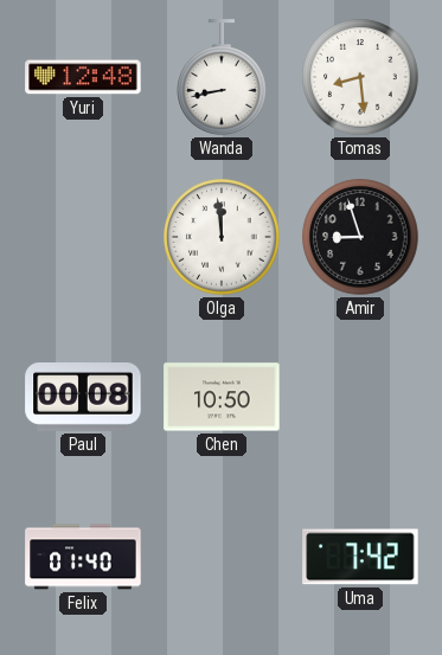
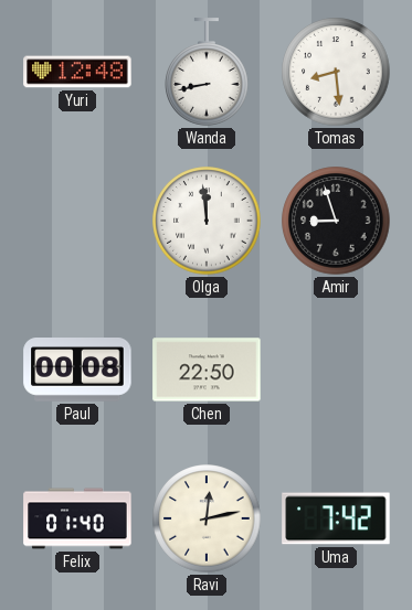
Chen: 10:50 -> 22:50 (207, 370)
Ravi: none -> 12:13 (207, 518)
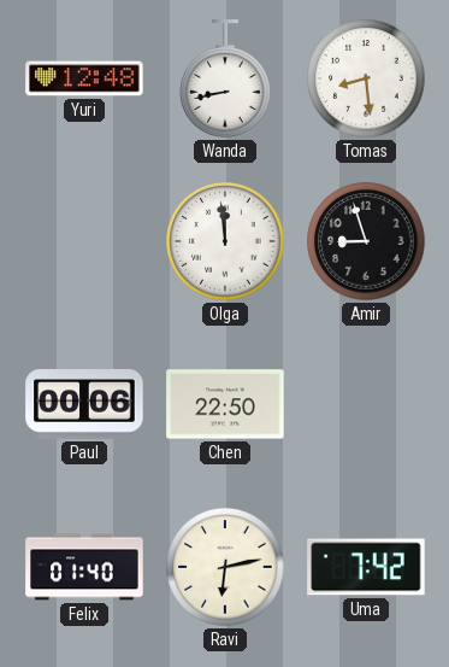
Paul: 00:08 -> 00:06 (84, 405)
Ravi: 12:13 -> 6:13 (225, 567)
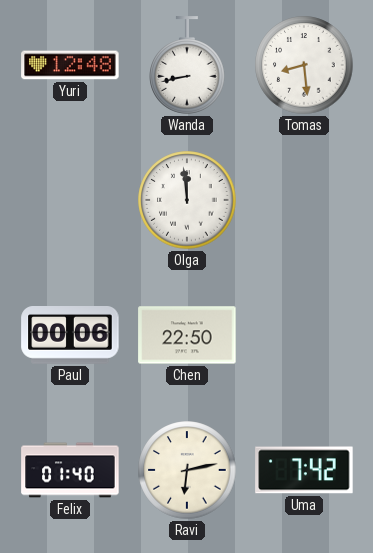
Amir: 8:57 -> none (366, 241)
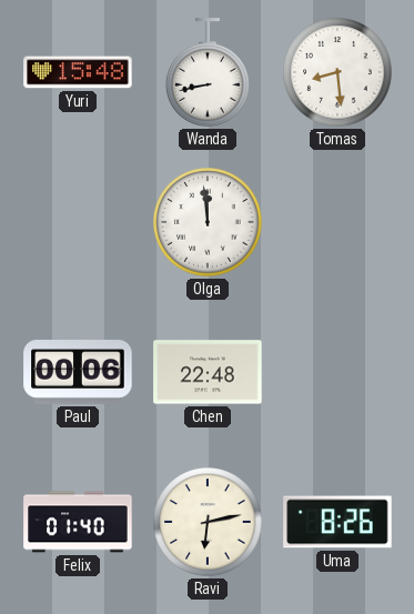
Yuri: 12:48 -> 15:48 (78, 72)
Chen: 22:50 -> 22:48 (208, 372)
Uma: 7:42 -> 8:26 (337, 522)
